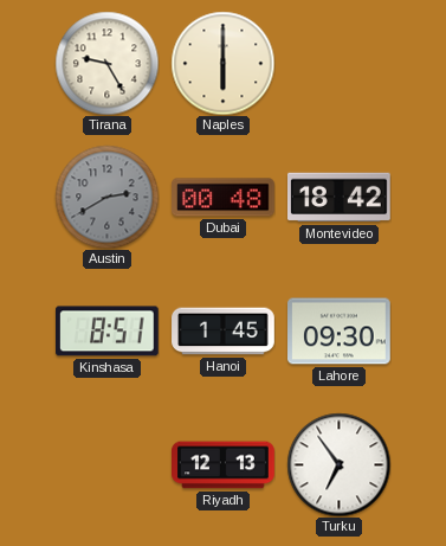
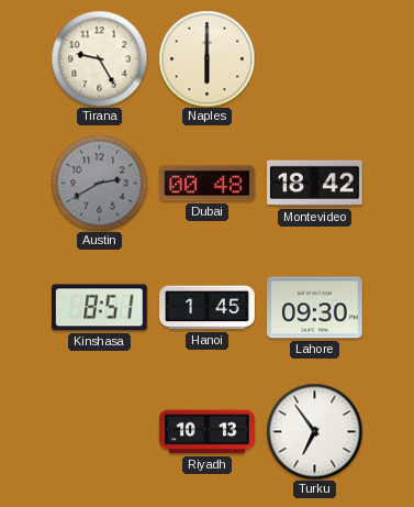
Riyadh: 12:13 -> 10:13 (208, 432)
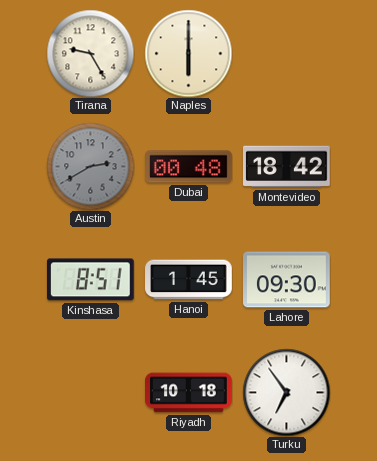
Riyadh: 10:13 -> 10:18 (189, 393)
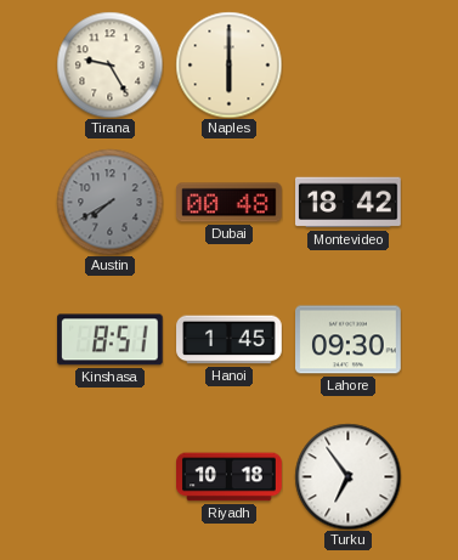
Austin: 2:40 -> 7:40 (109, 202)
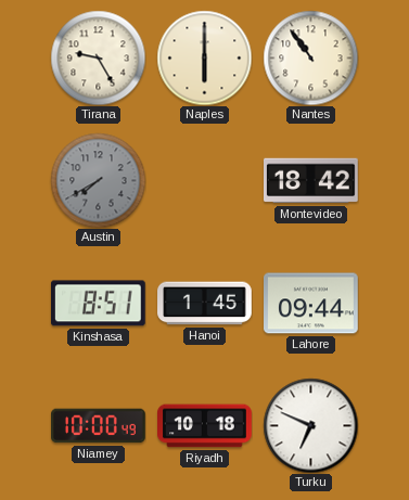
Nantes: none -> 10:54 (310, 57)
Dubai: 00:48 -> none (230, 203)
Lahore: 09:30 -> 09:44 (311, 304)
Niamey: none -> 10:00 (99, 426)
Turku: 6:54 -> 6:49 (310, 425)
